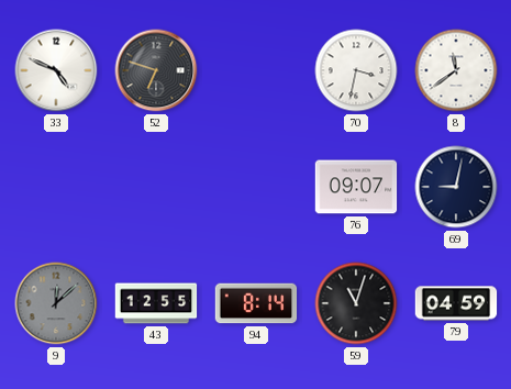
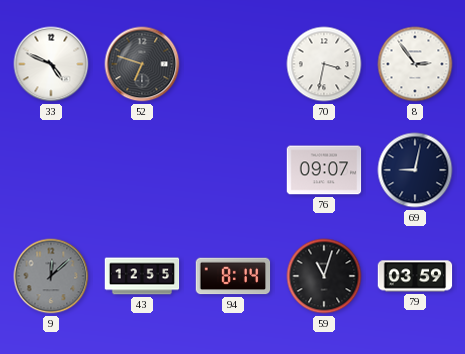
8: 11:39 -> 2:54 (415, 64)
79: 04:59 -> 03:59 (415, 276)
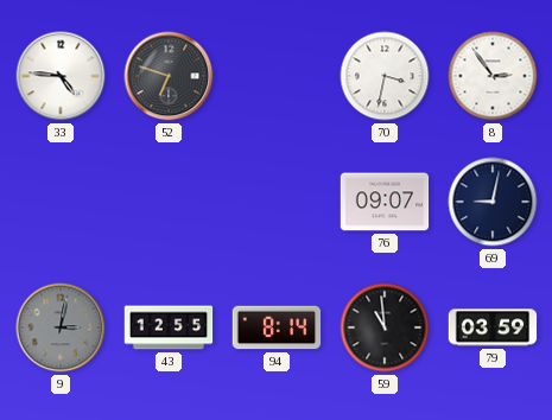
33: 4:49 -> 4:46 (61, 76)
9: 12:08 -> 3:02 (61, 327)
59: 11:03 -> 10:59 (385, 327)
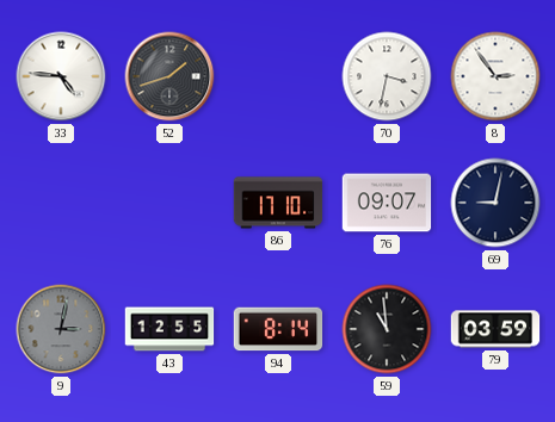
52: 6:48 -> 1:42 (169, 76)
86: none -> 17:10 (278, 203)
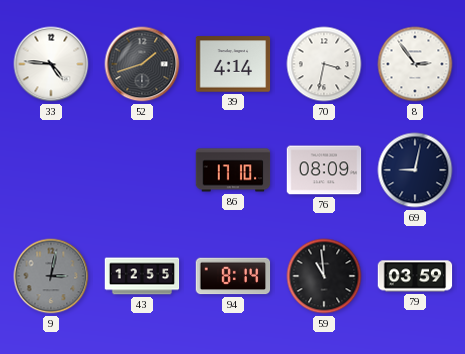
39: none -> 4:14 (233, 64)
76: 09:07 -> 08:09 (324, 170)
